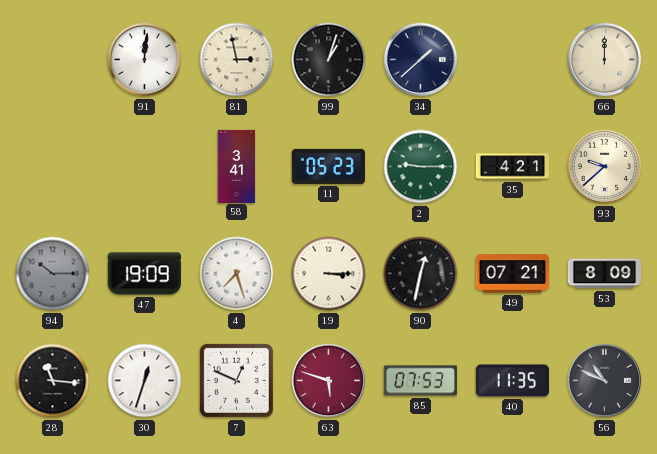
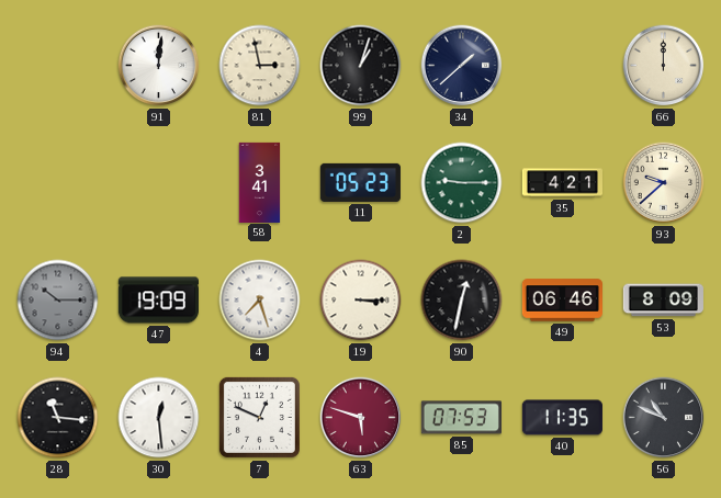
49: 07:21 -> 06:46 (562, 301)
30: 12:33 -> 12:29 (159, 418)
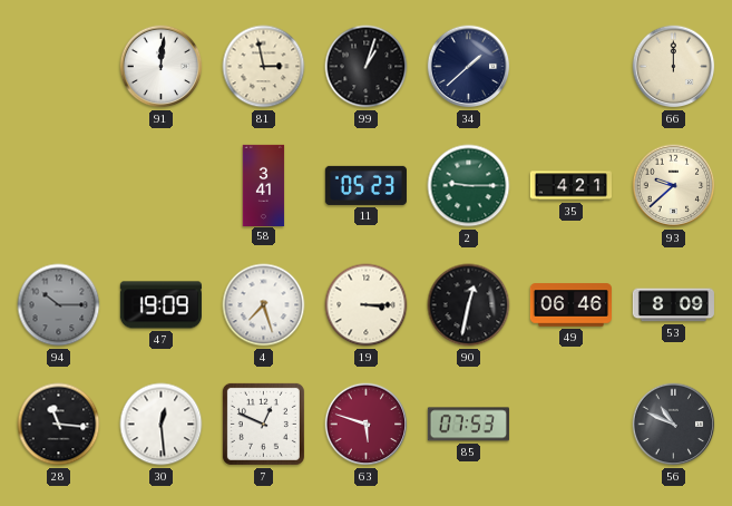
40: 11:35 -> none (562, 418)
